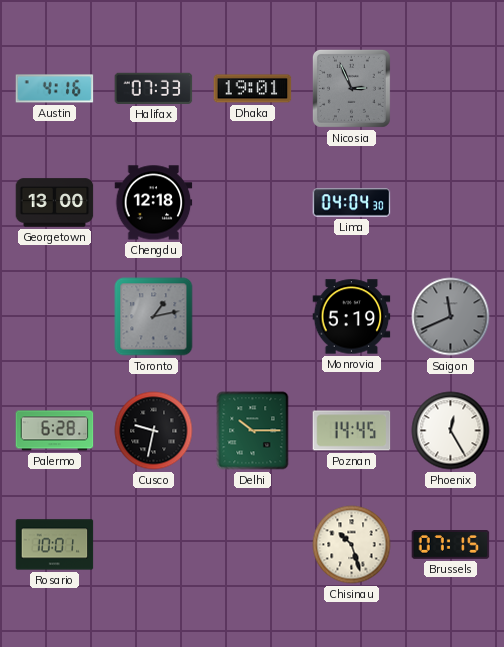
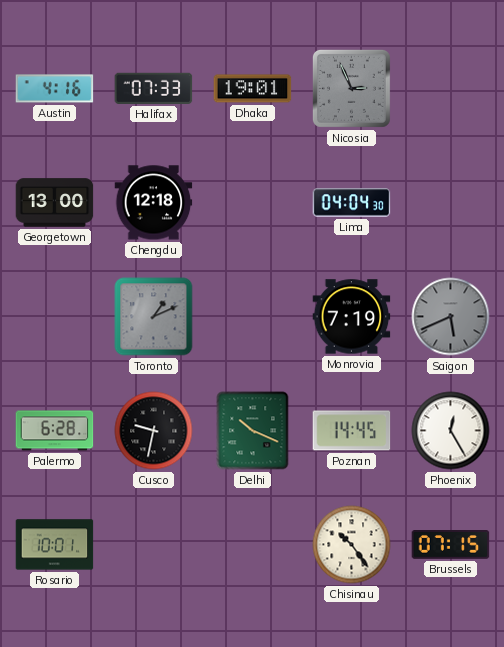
Toronto: 1:13 -> 1:11 (154, 317)
Monrovia: 5:19 -> 7:19 (352, 317)
Saigon: 11:41 -> 5:41 (451, 317)
Delhi: 10:15 -> 10:19 (253, 431)
Chisinau: 10:27 -> 10:24 (352, 545)
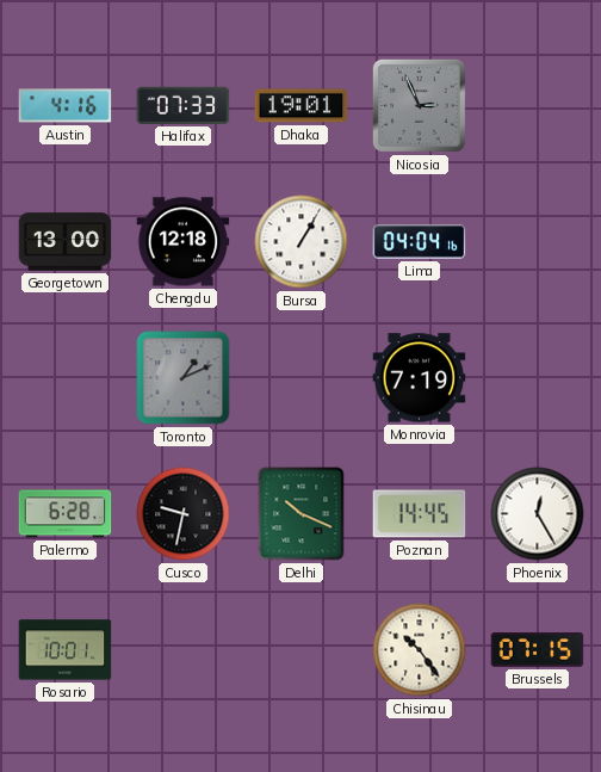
Bursa: none -> 1:05 (302, 242)
Lima: 04:04:30 -> 04:04:16 (420, 242)
Saigon: 5:41 -> none (451, 317)
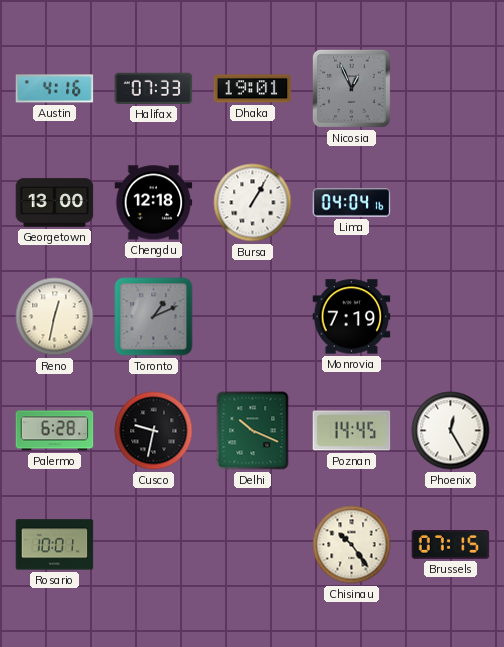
Nicosia: 2:56 -> 12:56 (351, 88)
Reno: none -> 12:32 (55, 317)
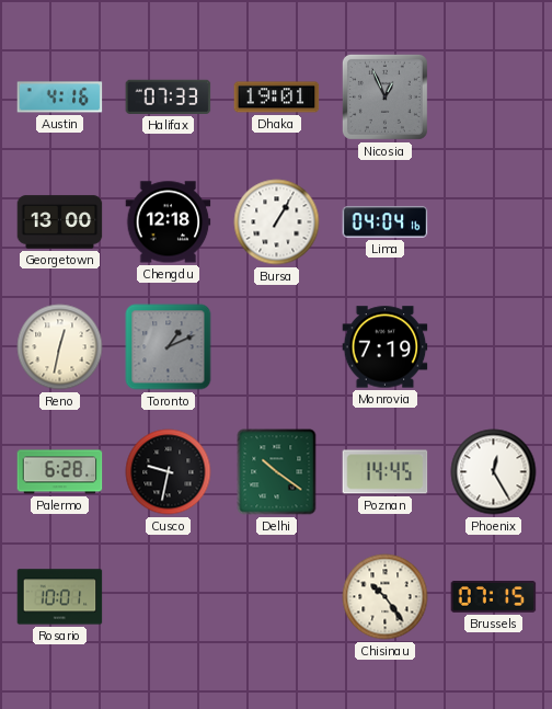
Delhi: 10:19 -> 10:21 (277, 472)
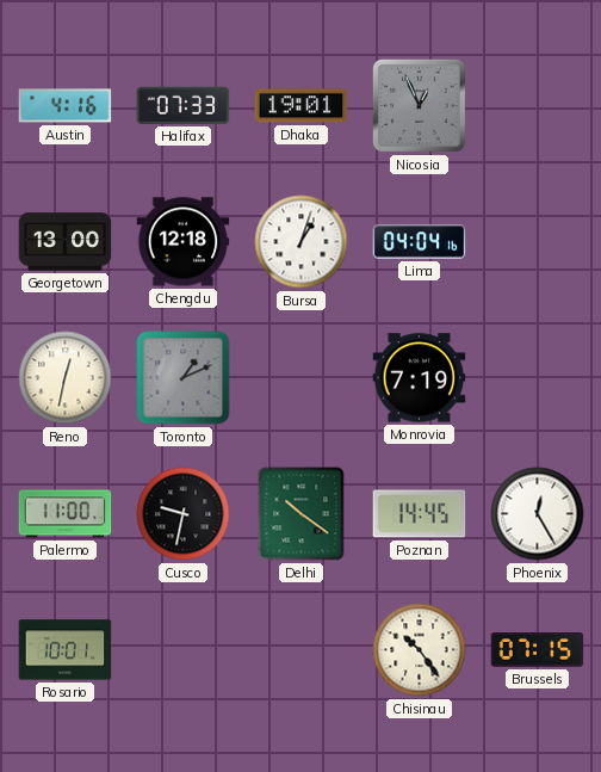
Bursa: 1:05 -> 1:03 (302, 242)
Palermo: 6:28 -> 11:00 (66, 514)
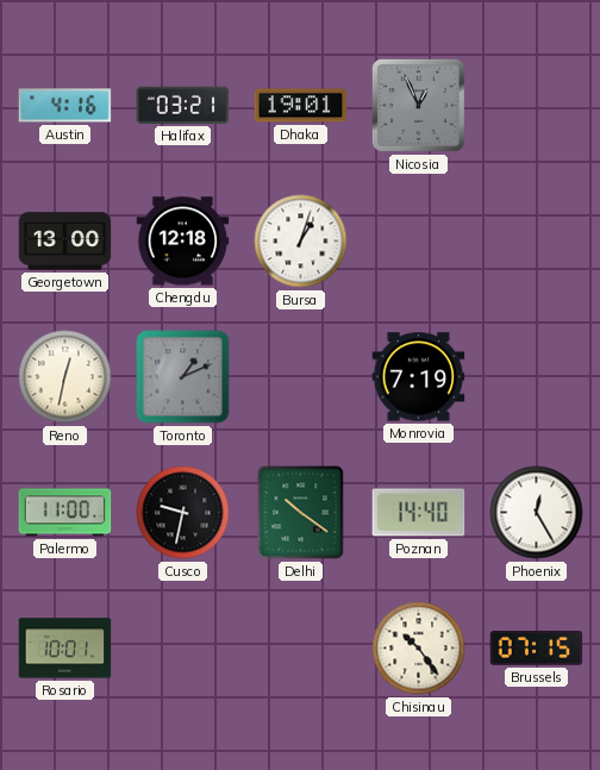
Halifax: 07:33 -> 03:21 (183, 105)
Lima: 04:04 -> none (420, 242)
Poznan: 14:45 -> 14:40 (419, 513)
